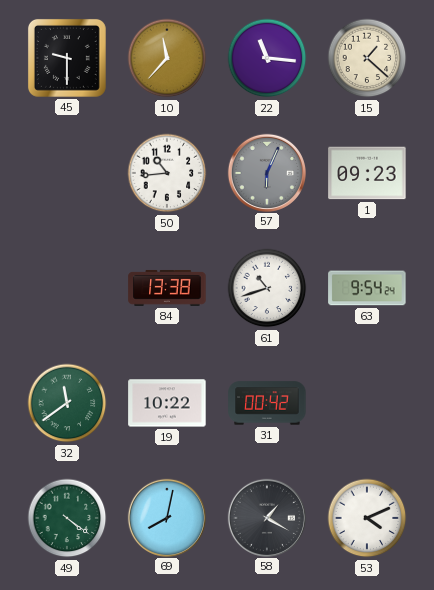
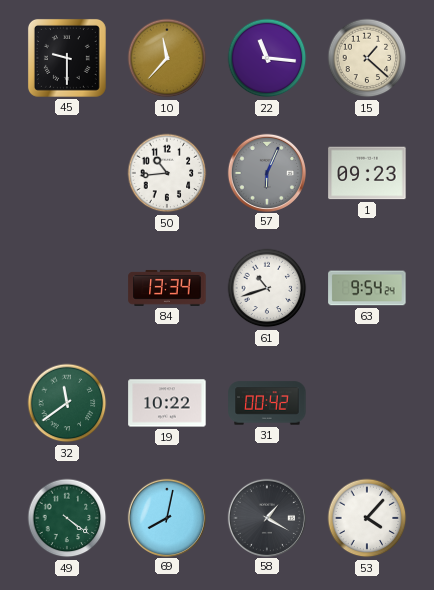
84: 13:38 -> 13:34 (167, 288)
53: 4:11 -> 4:07 (367, 518)
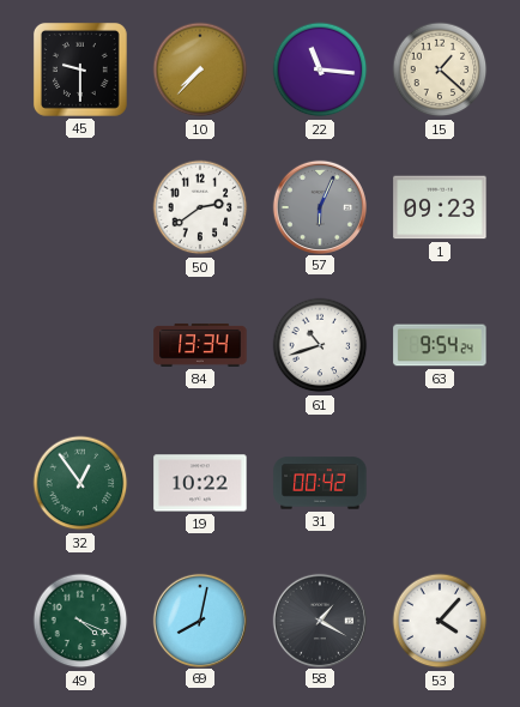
10: 11:37 -> 7:37 (200, 70)
50: 10:44 -> 2:39 (200, 207)
32: 11:39 -> 12:54 (80, 483)
49: 4:21 -> 4:19 (80, 621)
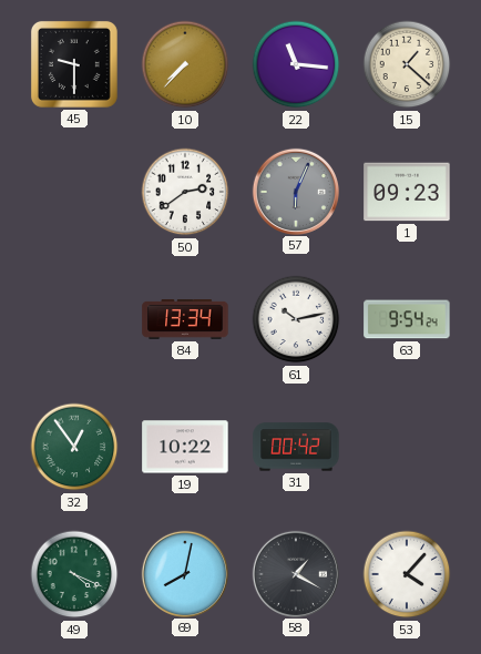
61: 10:42 -> 10:13 (296, 319)
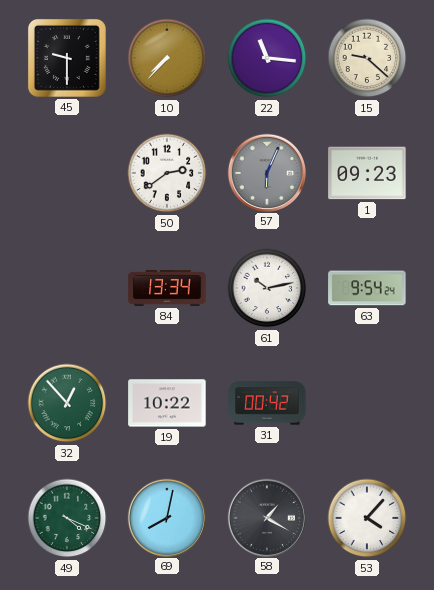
15: 1:22 -> 9:22 (367, 58)
32: 12:54 -> 12:53 (67, 403)
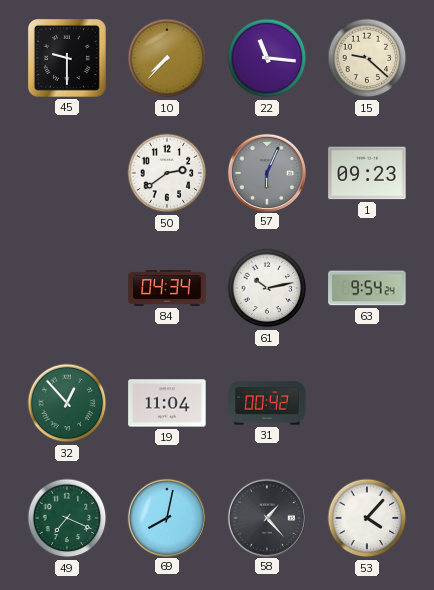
84: 13:34 -> 04:34 (167, 288)
19: 10:22 -> 11:04 (167, 403)
49: 4:19 -> 7:19 (67, 518)
58: 1:20 -> 1:23 (266, 517)
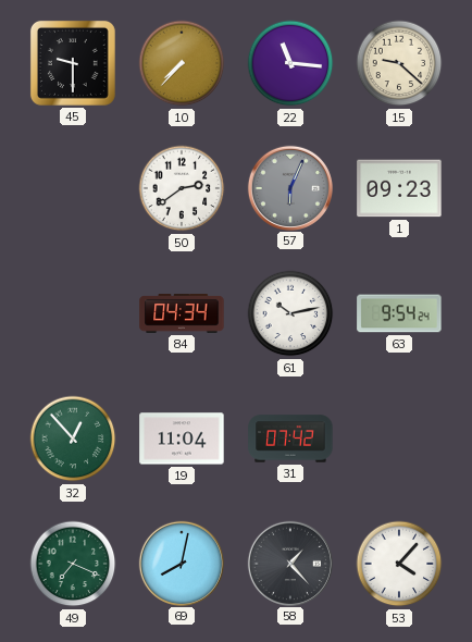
31: 00:42 -> 07:42 (290, 439)
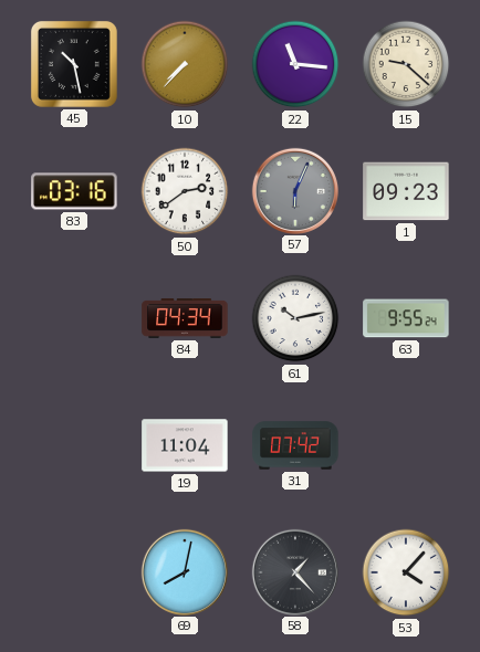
45: 9:30 -> 10:28 (74, 64)
83: none -> 03:16 (74, 191)
63: 9:54 -> 9:55 (406, 318)
32: 12:53 -> none (73, 439)
49: 7:19 -> none (73, 564)
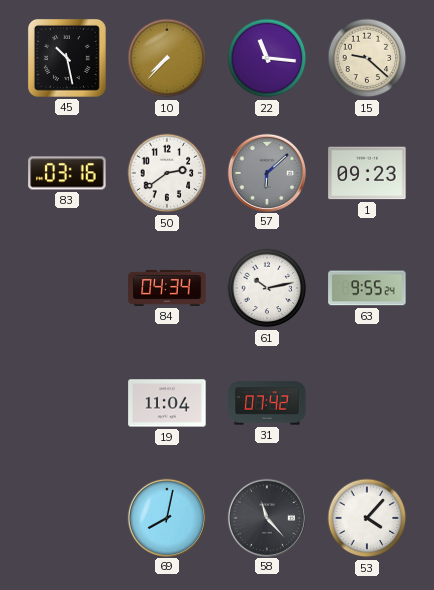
57: 6:04 -> 6:08 (266, 172)
58: 1:23 -> 11:23 (266, 517)
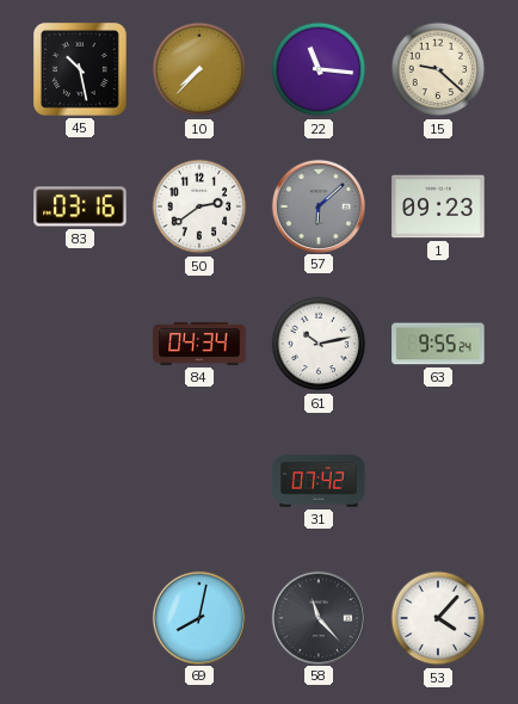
19: 11:04 -> none (167, 403)
